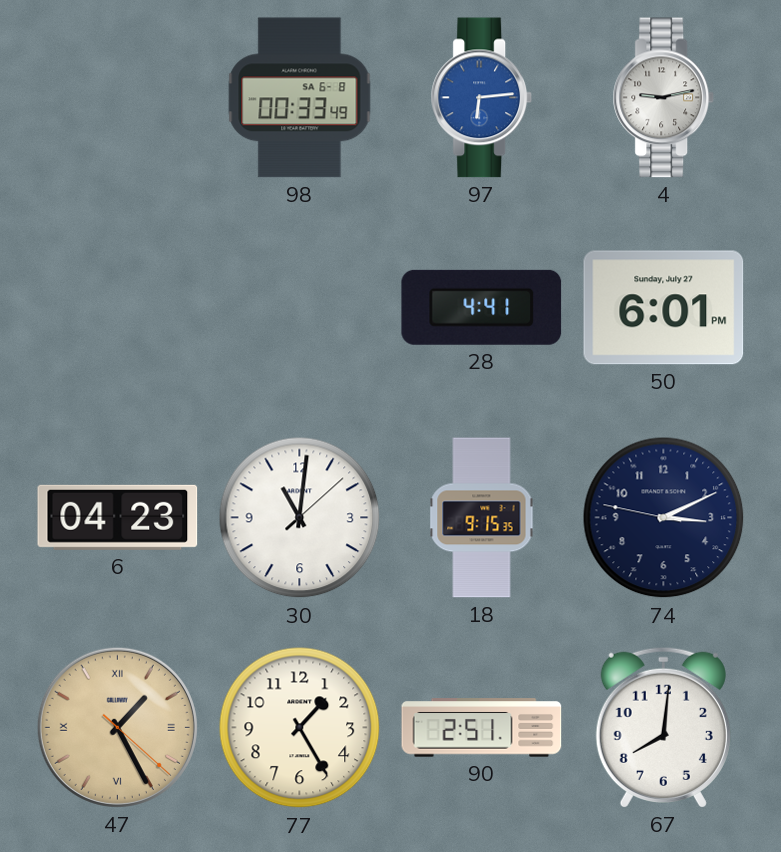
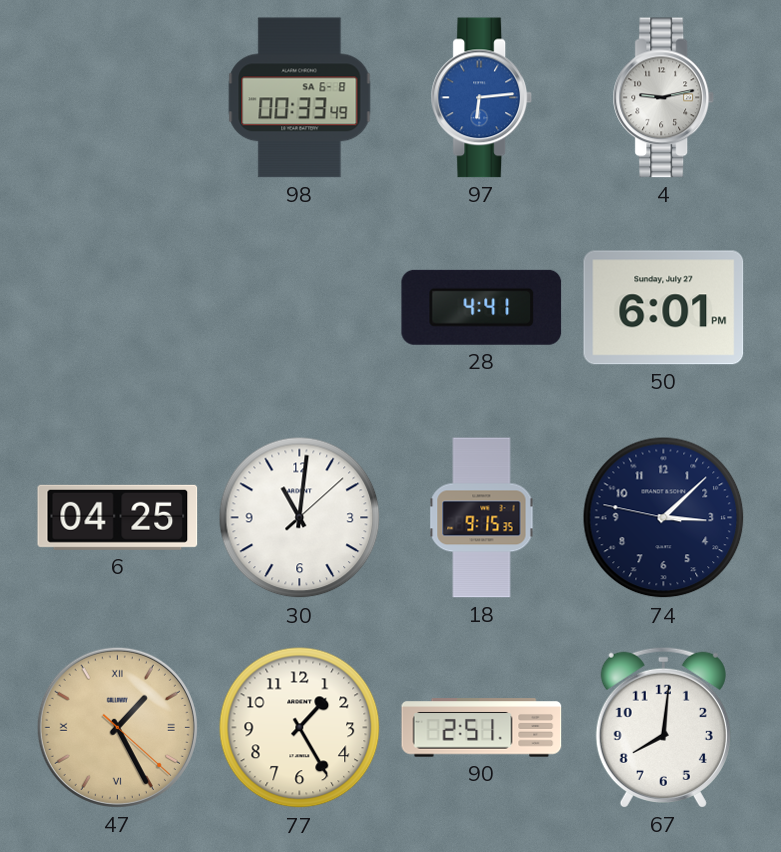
6: 04:23 -> 04:25 (118, 517)
74: 3:10 -> 3:07 (664, 518)
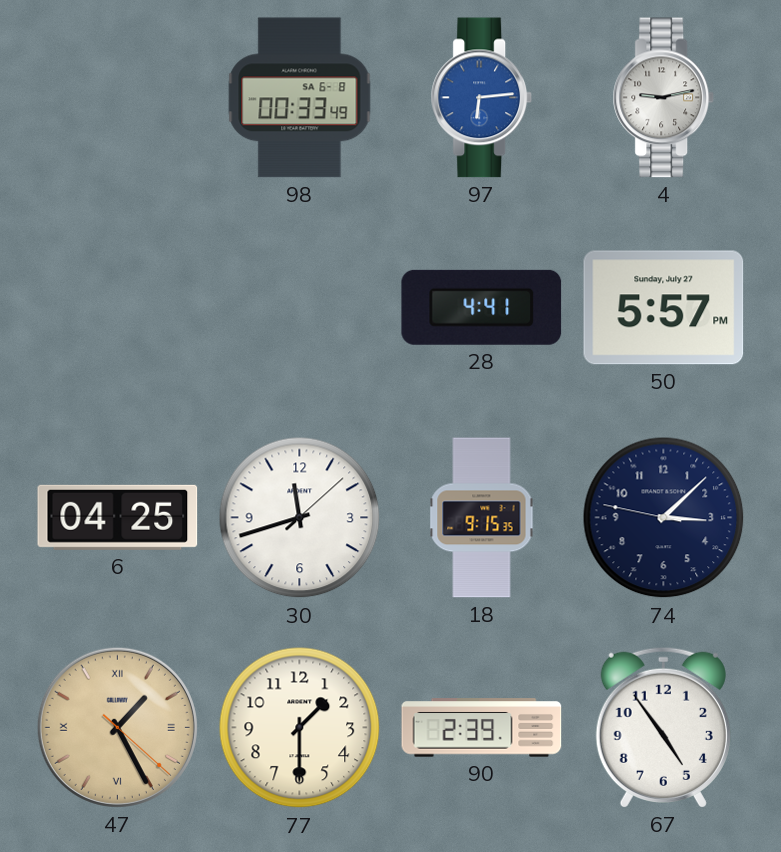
50: 6:01 -> 5:57 (664, 308)
30: 11:01 -> 11:42 (300, 518)
77: 1:25 -> 1:30 (300, 728)
90: 2:51 -> 2:39 (482, 728)
67: 8:01 -> 4:54 (663, 727)
